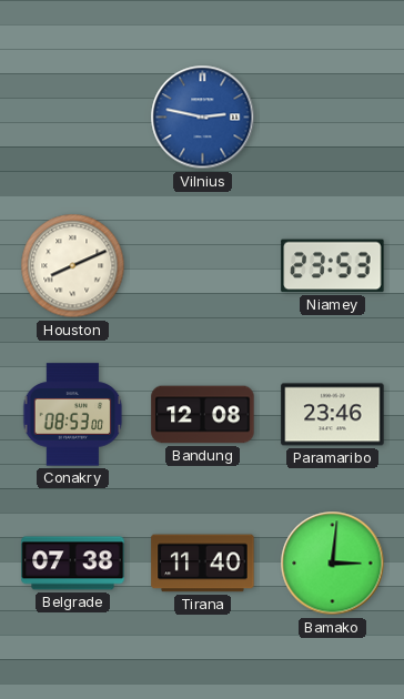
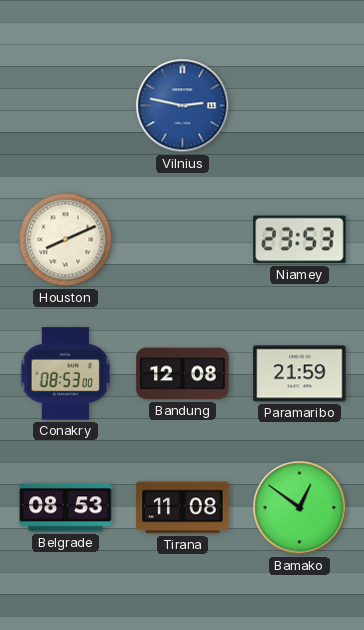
Paramaribo: 23:46 -> 21:59 (300, 374)
Belgrade: 07:38 -> 08:53 (66, 508)
Tirana: 11:40 -> 11:08 (183, 508)
Bamako: 3:01 -> 12:51 (300, 508)
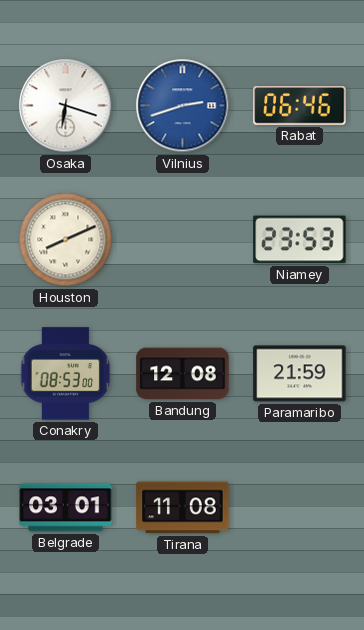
Osaka: none -> 6:18 (66, 106)
Vilnius: 2:47 -> 2:42 (183, 106)
Rabat: none -> 06:46 (300, 106)
Belgrade: 08:53 -> 03:01 (66, 508)
Bamako: 12:51 -> none (300, 508)
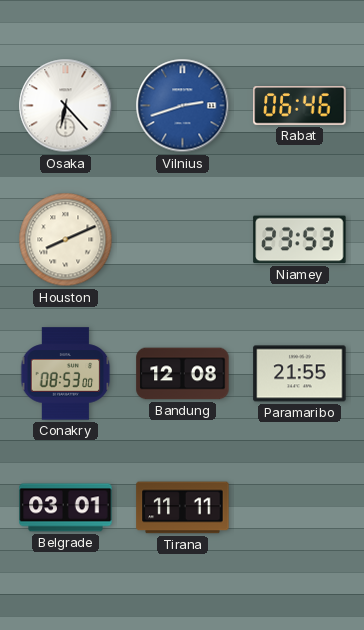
Osaka: 6:18 -> 6:23 (66, 106)
Paramaribo: 21:59 -> 21:55 (300, 374)
Tirana: 11:08 -> 11:11 (183, 508)
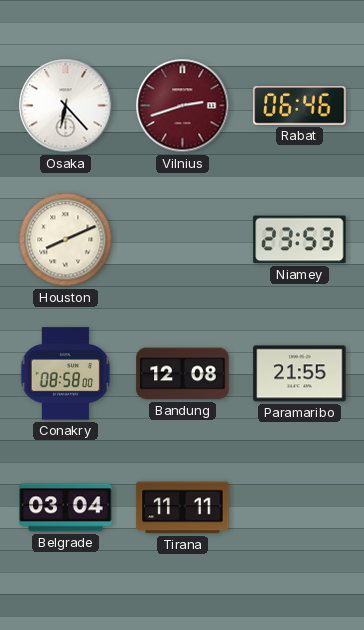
Vilnius dial: blue -> burgundy (183, 106)
Conakry: 08:53 -> 08:58 (66, 374)
Belgrade: 03:01 -> 03:04 (66, 508)
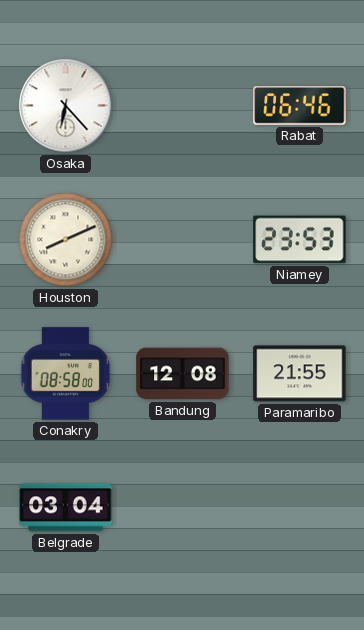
Vilnius: 2:42 -> none (183, 106)
Tirana: 11:11 -> none (183, 508)
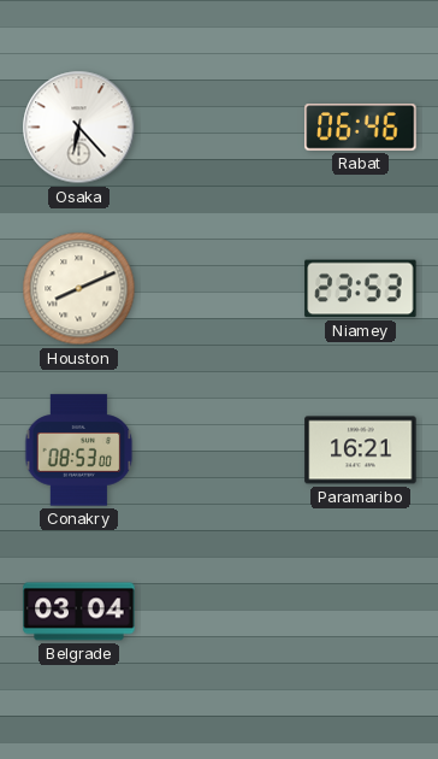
Conakry: 08:58 -> 08:53 (79, 451)
Bandung: 12:08 -> none (183, 374)
Paramaribo: 21:55 -> 16:21 (361, 451)
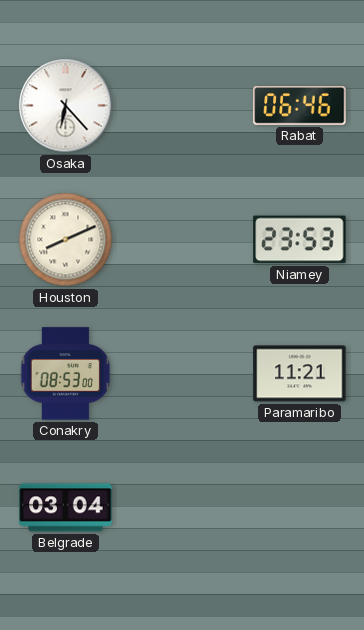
Paramaribo: 16:21 -> 11:21 (300, 374)
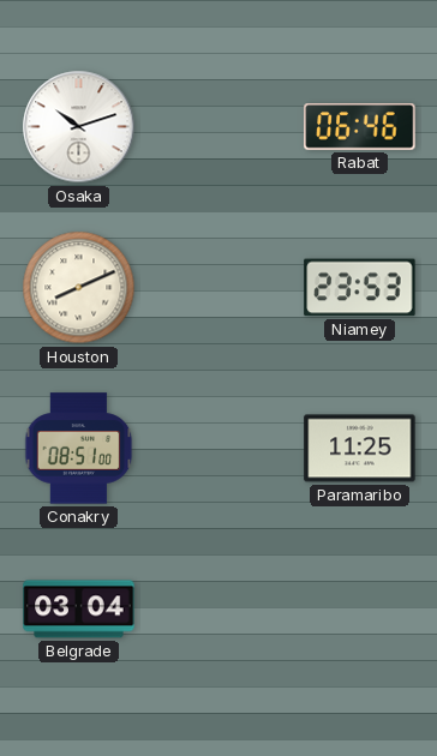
Osaka: 6:23 -> 10:12 (79, 127)
Conakry: 08:53 -> 08:51 (79, 449)
Paramaribo: 11:21 -> 11:25 (360, 449)
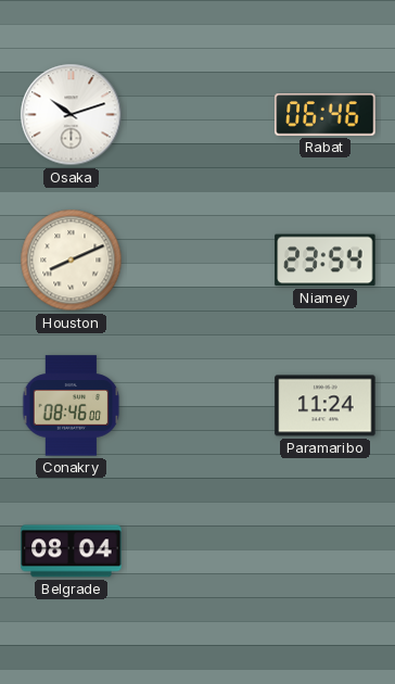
Niamey: 23:53 -> 23:54 (326, 261)
Conakry: 08:51 -> 08:46 (72, 406)
Paramaribo: 11:25 -> 11:24 (326, 406)
Belgrade: 03:04 -> 08:04 (72, 552)
